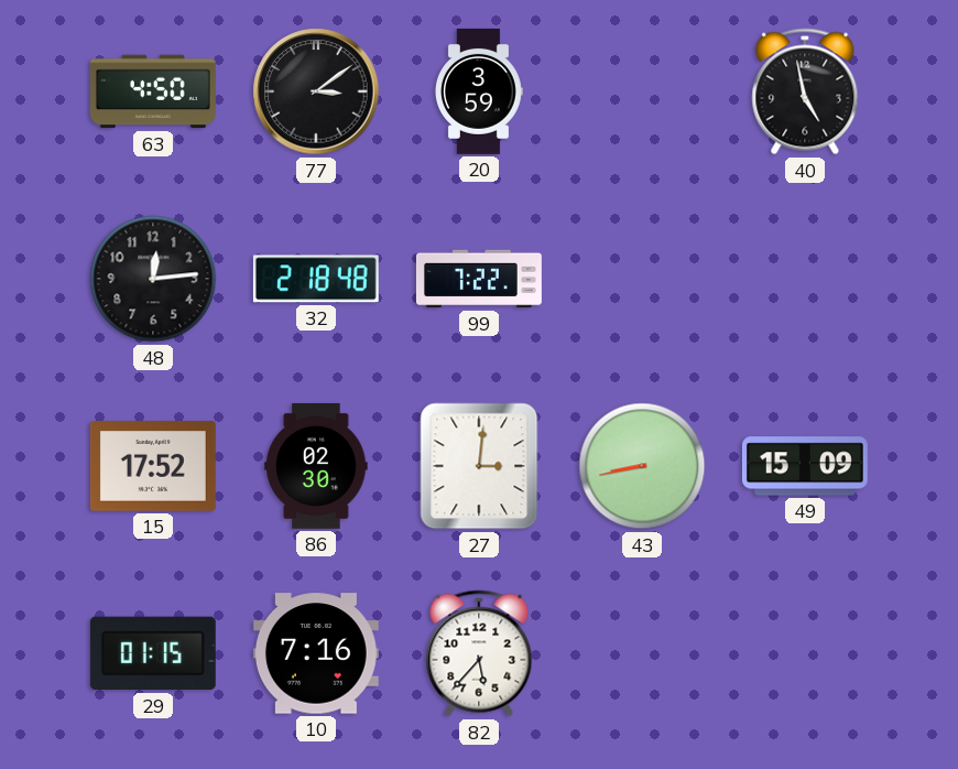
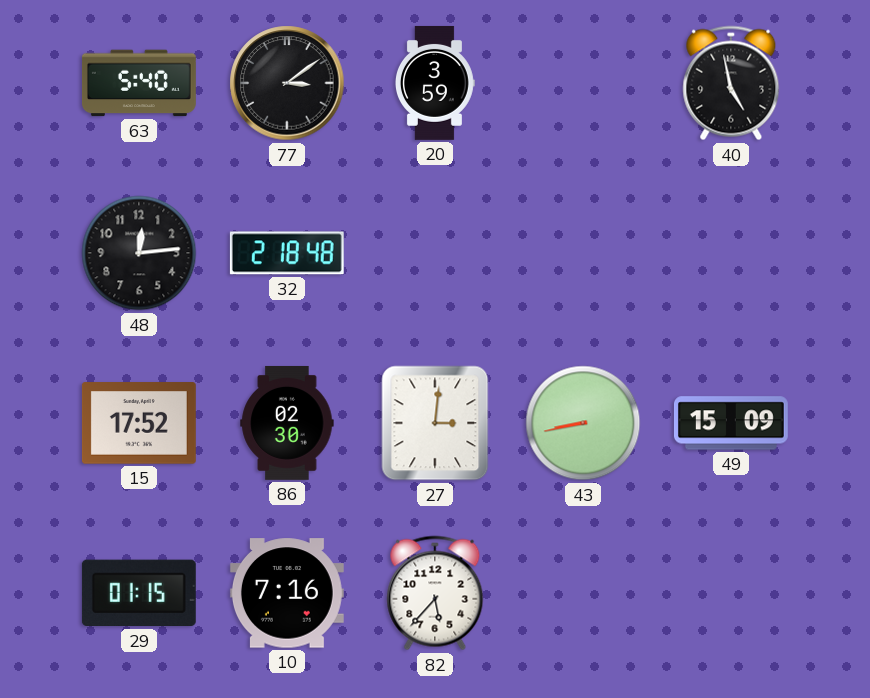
63: 4:50 -> 5:40 (139, 83)
99: 7:22 -> none (479, 279)
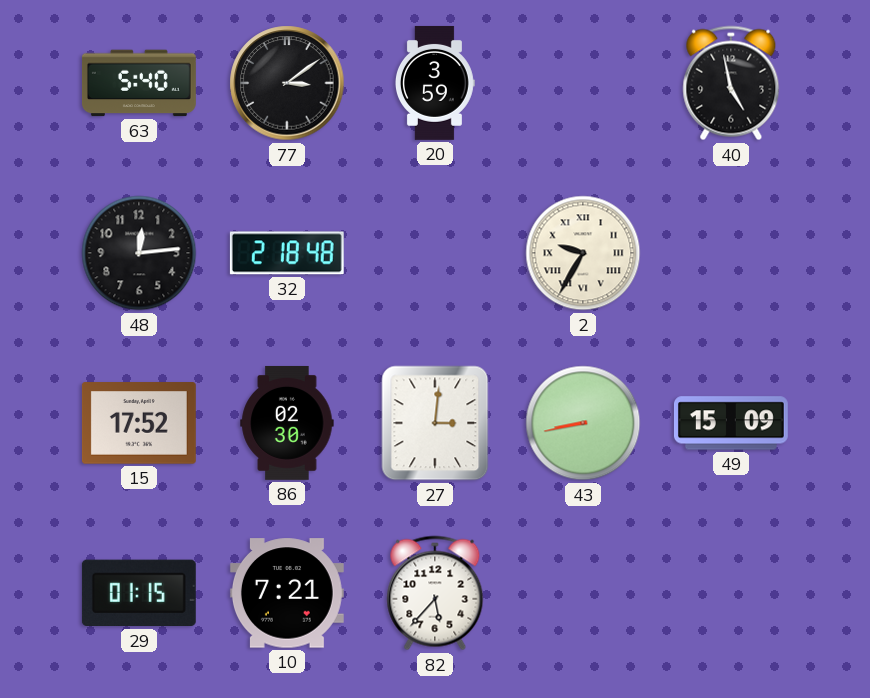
2: none -> 9:35 (583, 253)
10: 7:16 -> 7:21 (287, 593)
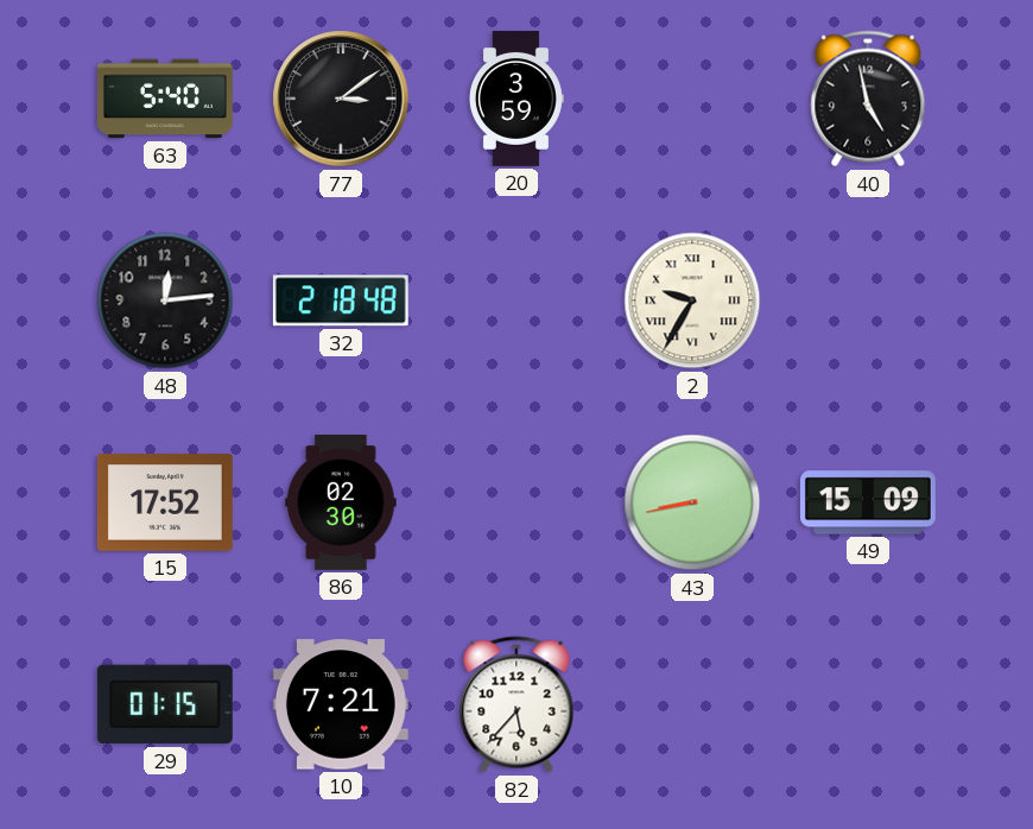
27: 3:01 -> none (435, 423)
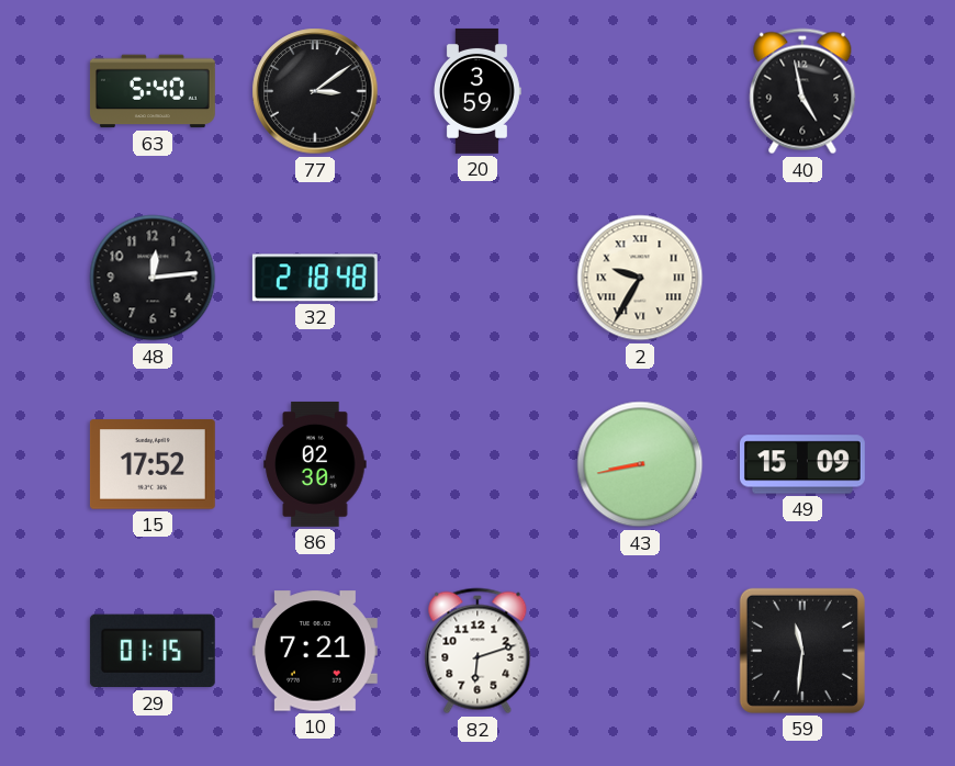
82: 5:37 -> 6:12 (477, 651)
59: none -> 11:31 (802, 651)
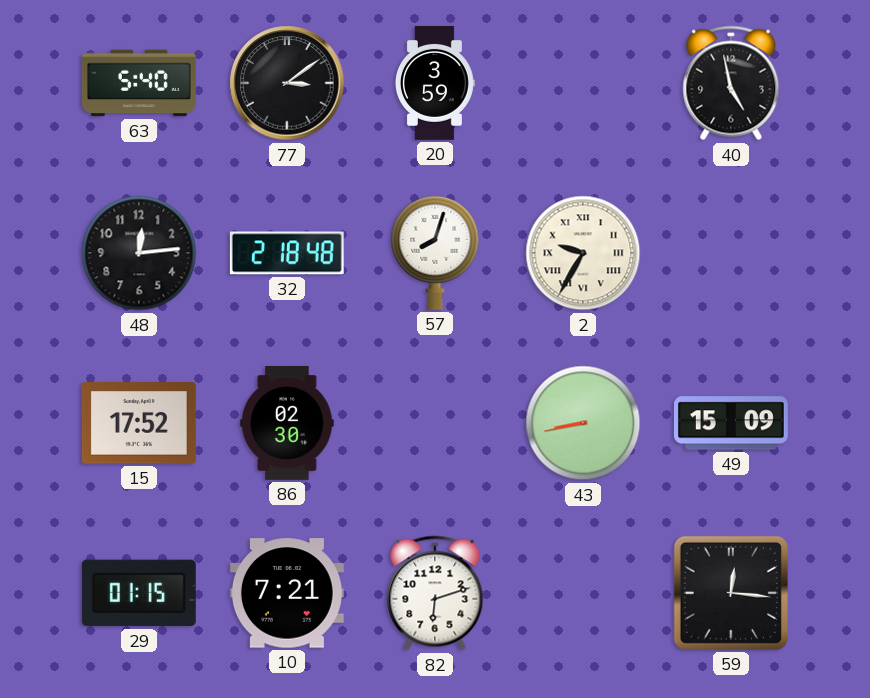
57: none -> 8:03 (435, 253)
59: 11:31 -> 12:16 (731, 593)
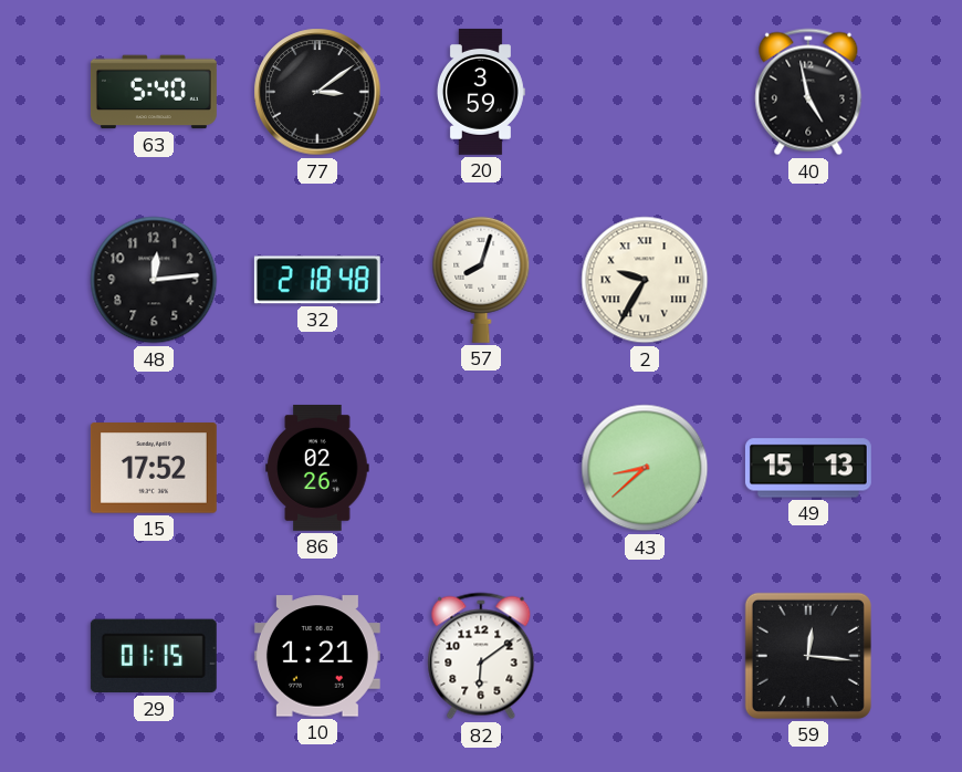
86: 02:30 -> 02:26 (317, 468)
43: 8:43 -> 8:38 (645, 468)
49: 15:09 -> 15:13 (808, 468)
10: 7:21 -> 1:21 (317, 656)
82: 6:12 -> 6:09 (481, 656)
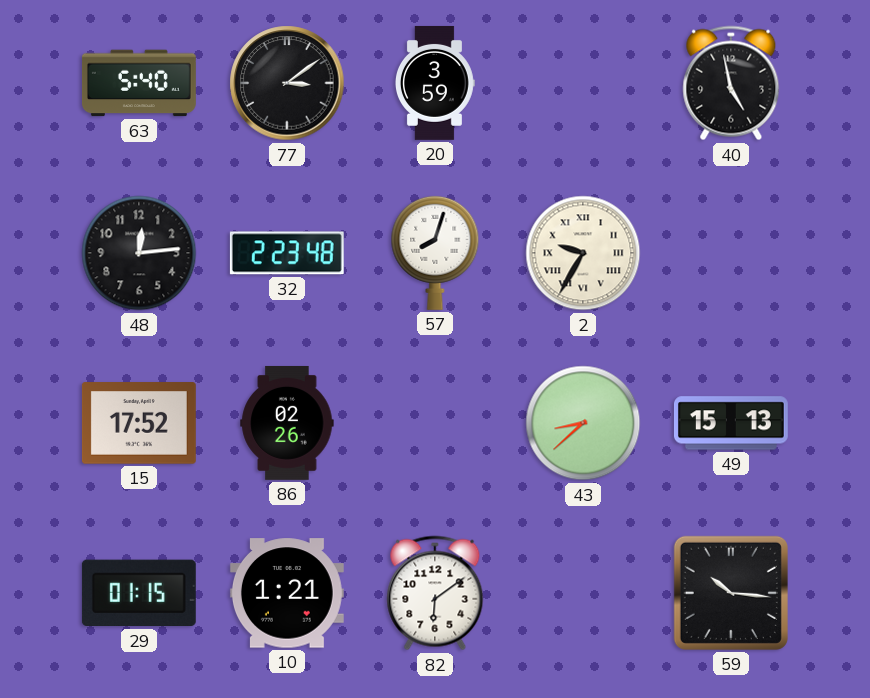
32: 2:18 -> 2:23 (287, 253)
59: 12:16 -> 10:16 (731, 593)
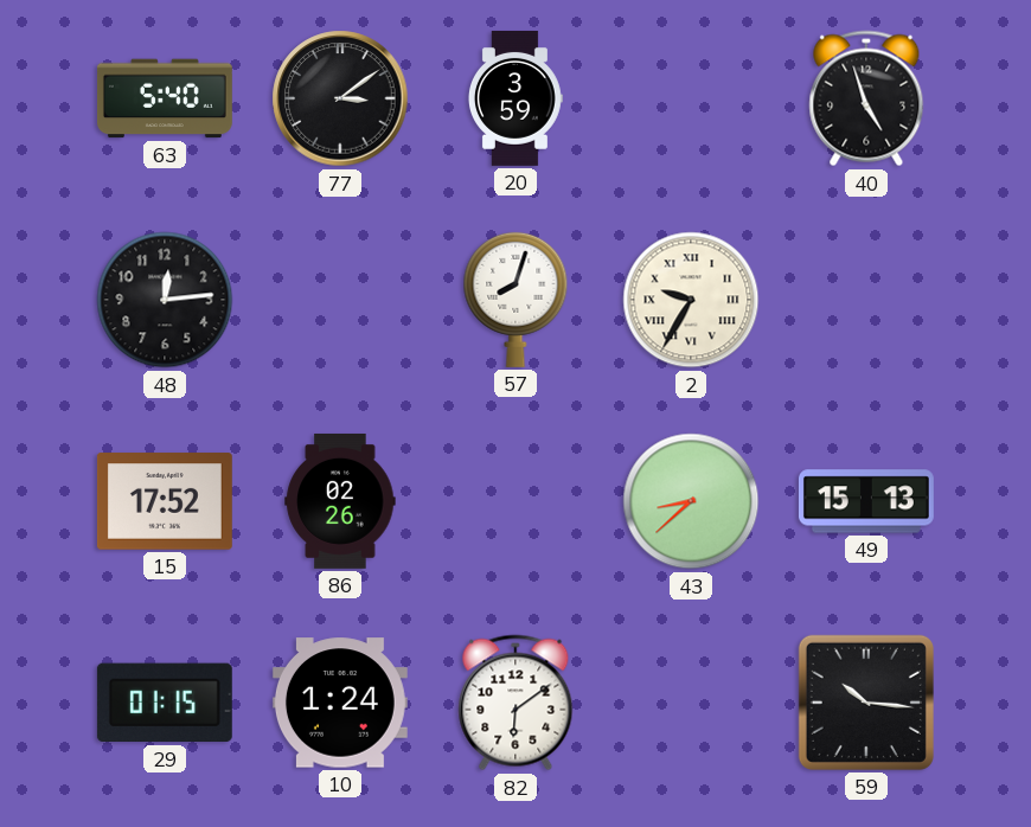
40: 4:58 -> 4:57 (866, 98)
32: 2:23 -> none (287, 253)
10: 1:21 -> 1:24 (340, 703)
